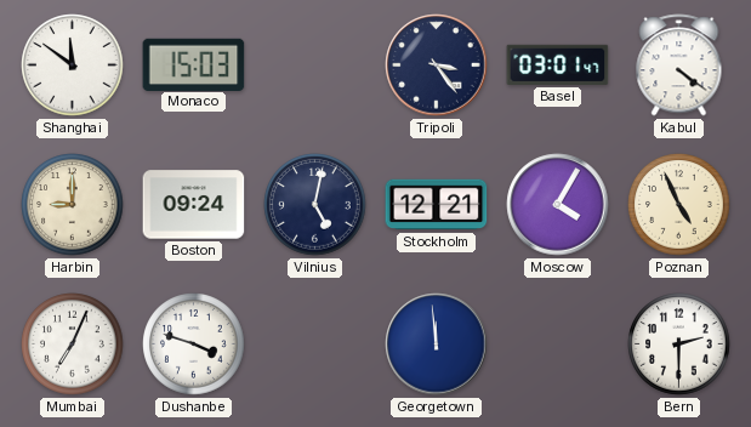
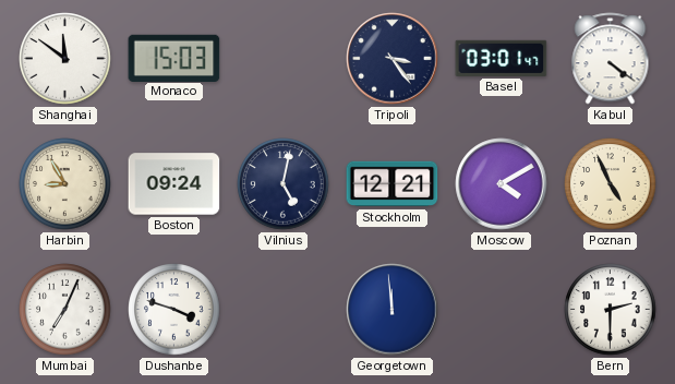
Harbin: 9:00 -> 8:55 (65, 184)
Moscow: 4:05 -> 4:10 (502, 184)
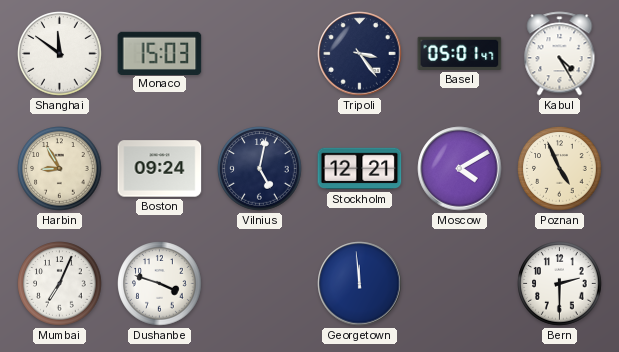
Basel: 03:01 -> 05:01 (460, 53)
Kabul: 4:21 -> 4:25 (560, 54)
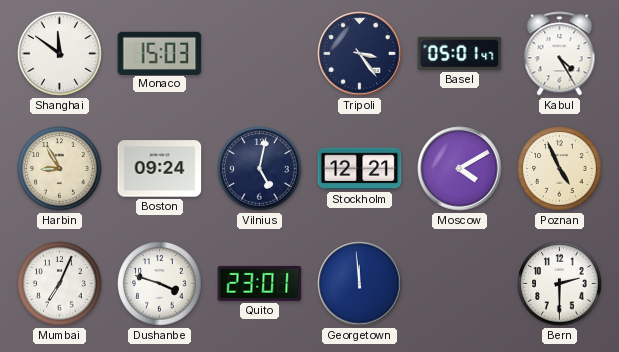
Quito: none -> 23:01 (260, 283)
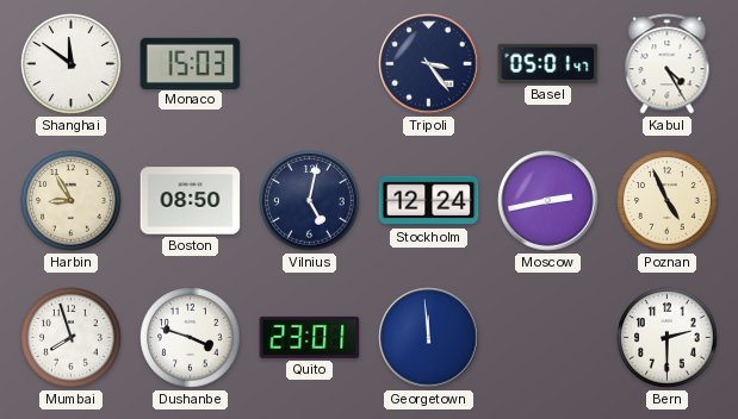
Boston: 09:24 -> 08:50 (191, 201)
Stockholm: 12:21 -> 12:24 (429, 201)
Moscow: 4:10 -> 2:43 (548, 201)
Mumbai: 7:04 -> 7:57 (72, 338)
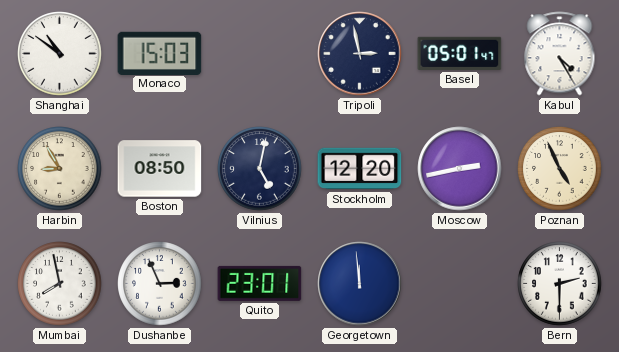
Shanghai: 11:51 -> 10:51 (60, 54)
Tripoli: 3:24 -> 2:58 (360, 54)
Stockholm: 12:24 -> 12:20 (360, 169)
Mumbai: 7:57 -> 7:58 (60, 284)
Dushanbe: 3:48 -> 2:56 (160, 284)
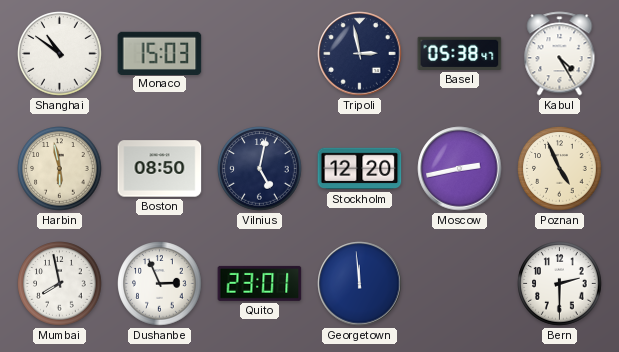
Basel: 05:01 -> 05:38 (460, 53)
Harbin: 8:55 -> 5:58 (60, 169)
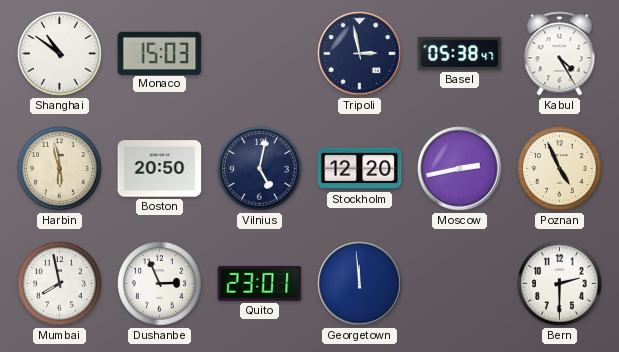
Boston: 08:50 -> 20:50 (160, 169)
